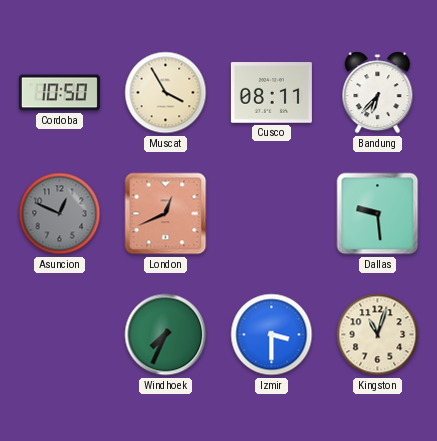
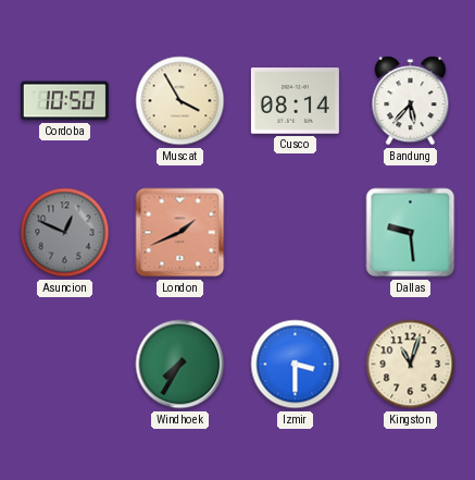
Cusco: 08:11 -> 08:14 (295, 101)
Bandung: 6:37 -> 5:37 (411, 101)
London: 12:41 -> 1:41 (180, 233)
Windhoek: 7:34 -> 7:35 (180, 365)
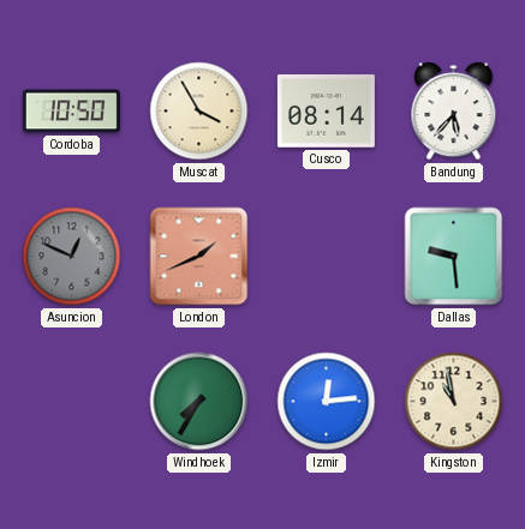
Izmir: 3:30 -> 12:14 (327, 402)
Kingston: 11:03 -> 10:58 (454, 402)
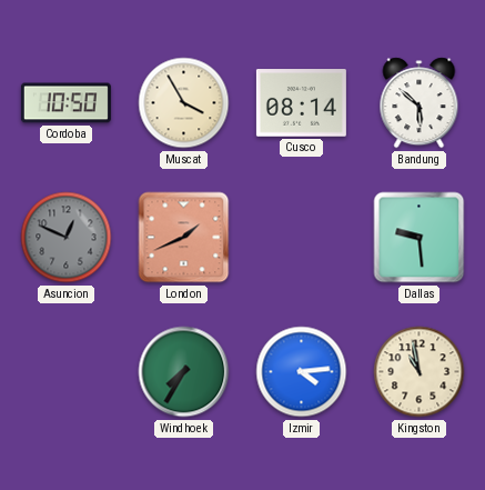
Bandung: 5:37 -> 5:52 (420, 103)
Izmir: 12:14 -> 4:14 (302, 372)
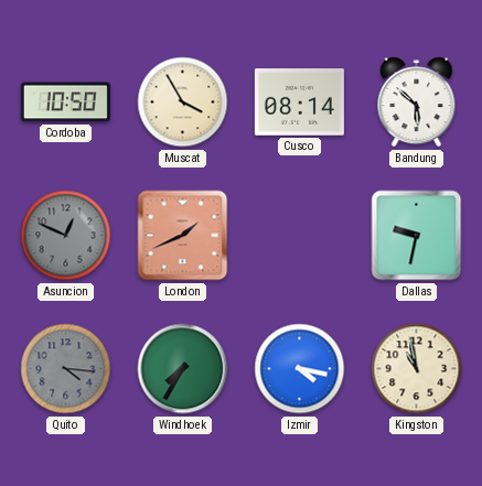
Dallas: 9:29 -> 9:32 (417, 236)
Quito: none -> 4:16 (66, 369)
Izmir: 4:14 -> 4:17 (300, 369)
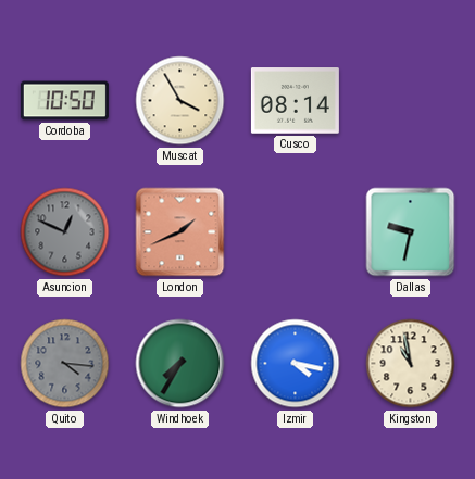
Bandung: 5:52 -> none (417, 102)
